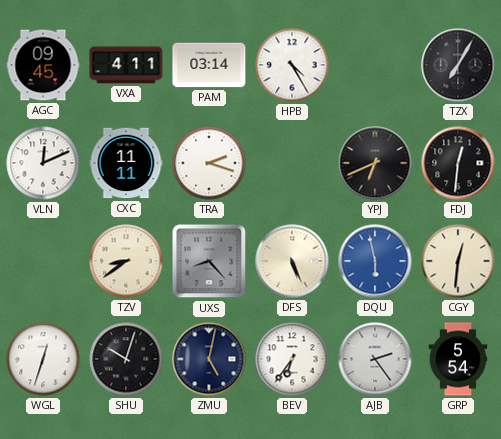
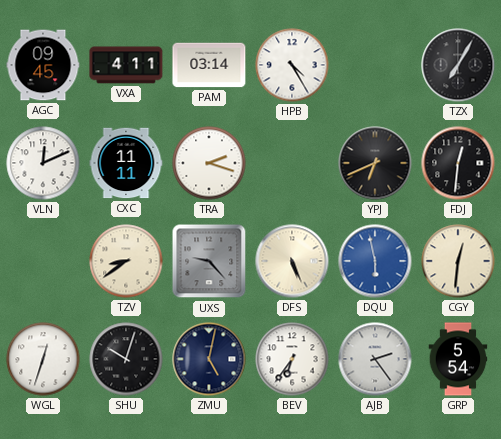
UXS: 8:23 -> 9:23 (209, 261)
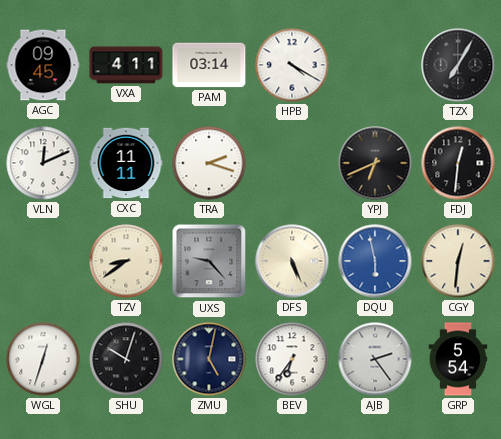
HPB: 4:25 -> 4:20 (292, 65)
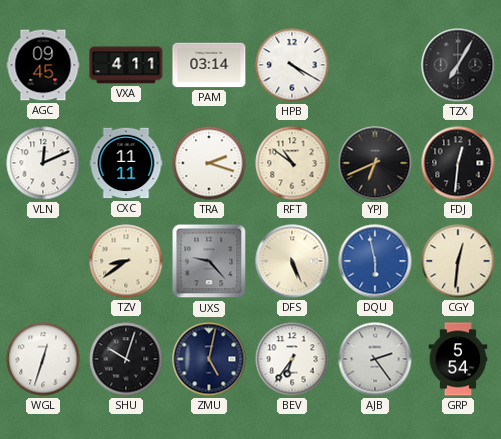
RFT: none -> 10:51 (292, 163)
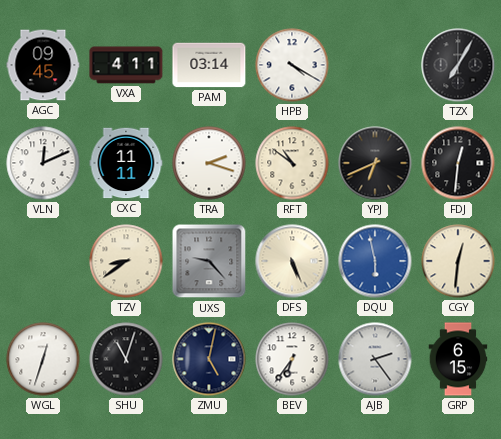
SHU: 10:03 -> 11:03 (126, 359)
GRP: 5:54 -> 6:15 (458, 359)
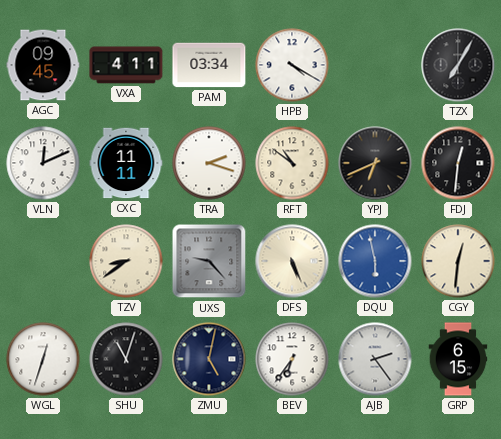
PAM: 03:14 -> 03:34 (209, 65)
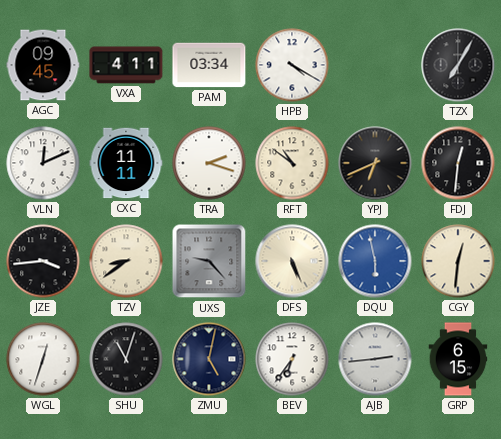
JZE: none -> 3:44 (43, 261)
AJB: 2:24 -> 2:44 (375, 359)
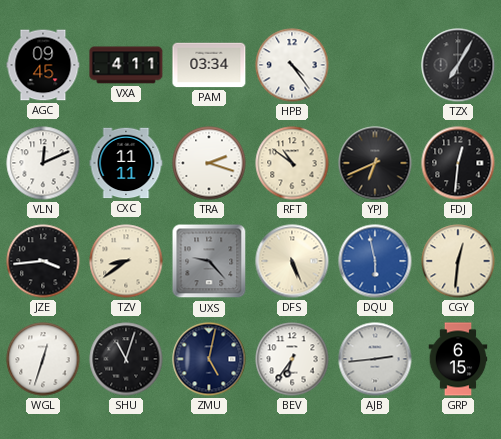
HPB: 4:20 -> 4:24 (292, 65)
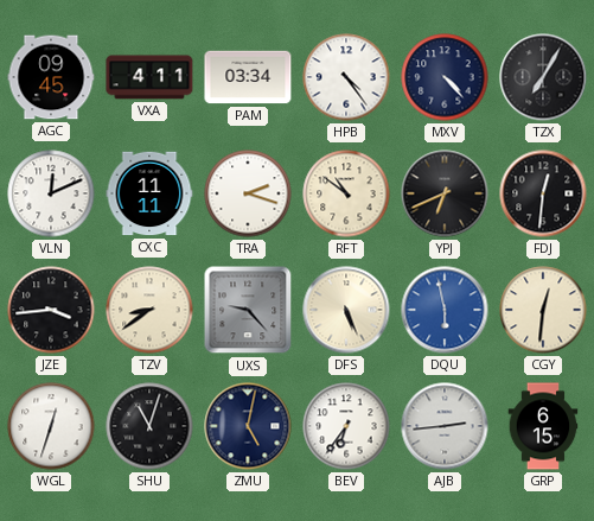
MXV: none -> 4:23 (445, 77)
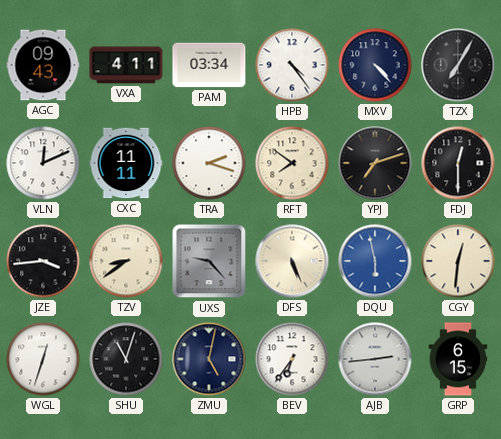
AGC: 09:45 -> 09:43 (43, 65)
RFT: 10:51 -> 7:51 (292, 163)
YPJ: 6:41 -> 7:12 (375, 163)
FDJ: 12:31 -> 12:30 (458, 163)
